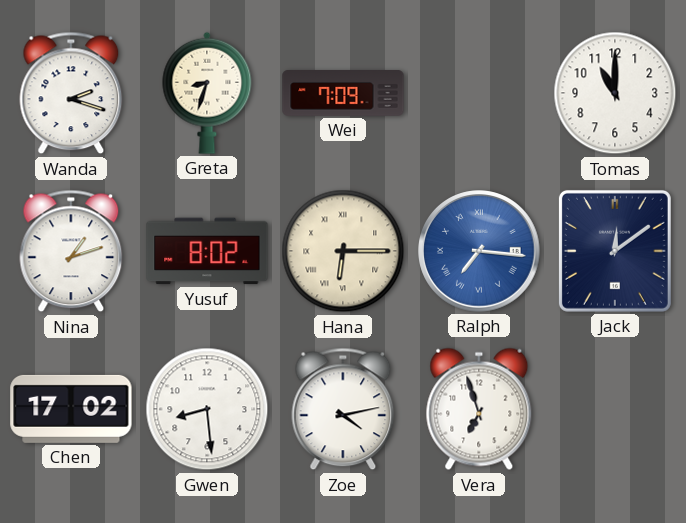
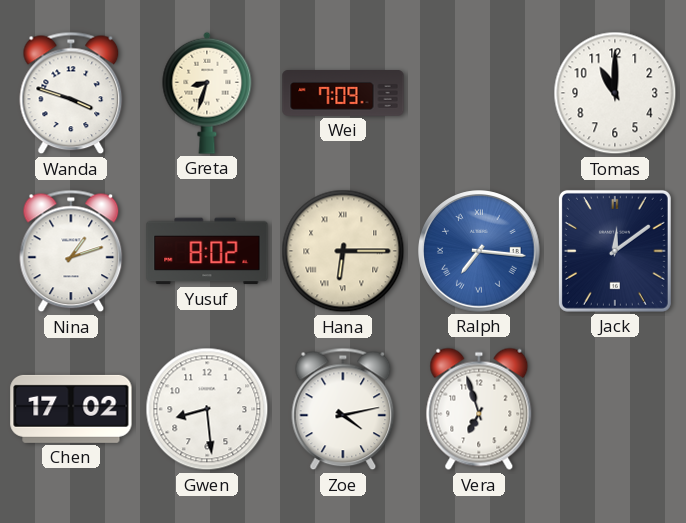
Wanda: 2:18 -> 3:48 (71, 93)
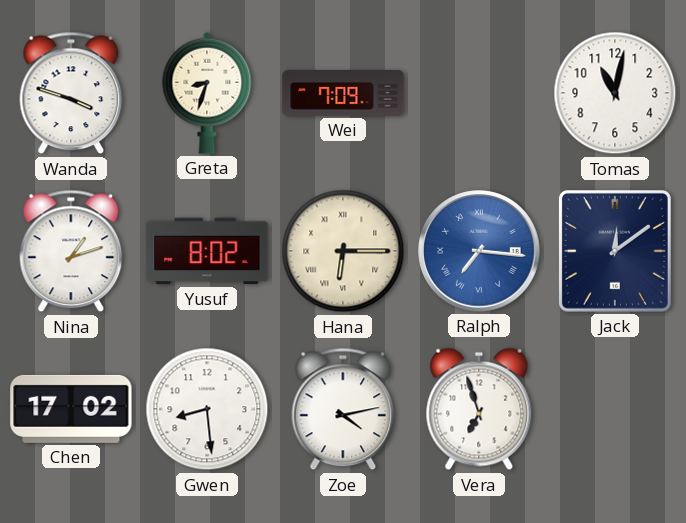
Tomas: 11:00 -> 11:02 (615, 93)
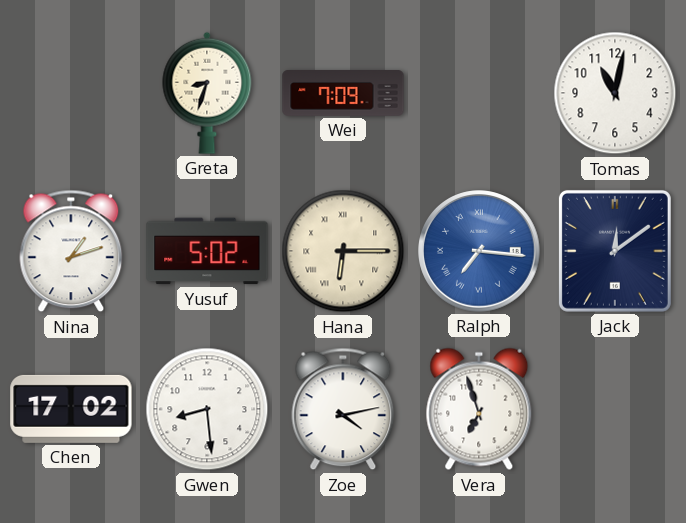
Wanda: 3:48 -> none (71, 93)
Yusuf: 8:02 -> 5:02 (207, 251)
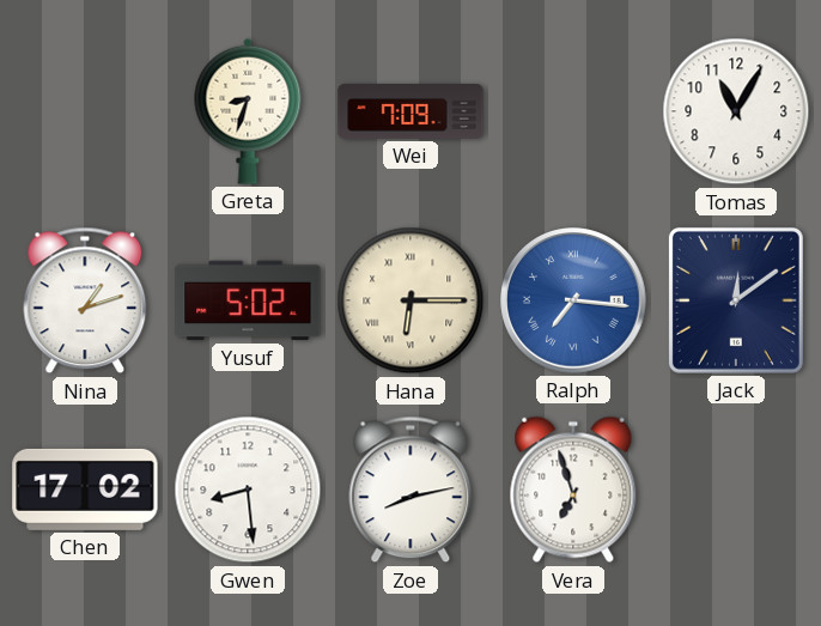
Tomas: 11:02 -> 11:05 (736, 111)
Zoe: 4:13 -> 8:13 (410, 490)
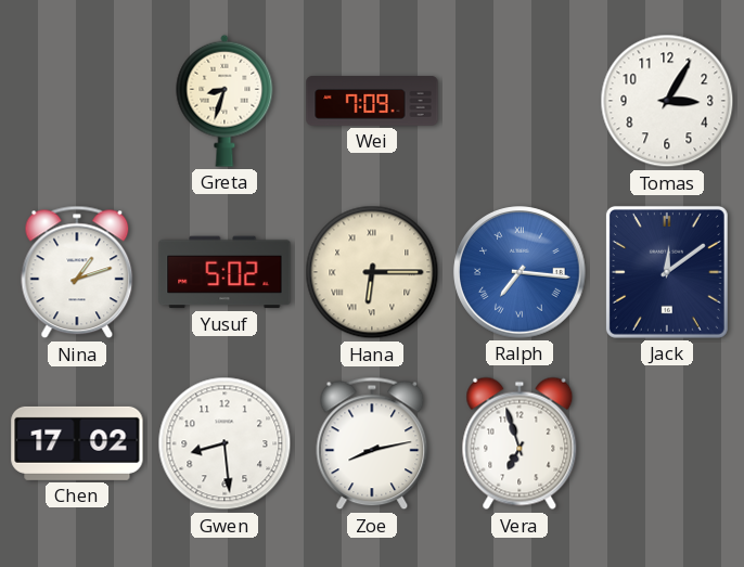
Tomas: 11:05 -> 3:05 (667, 101)
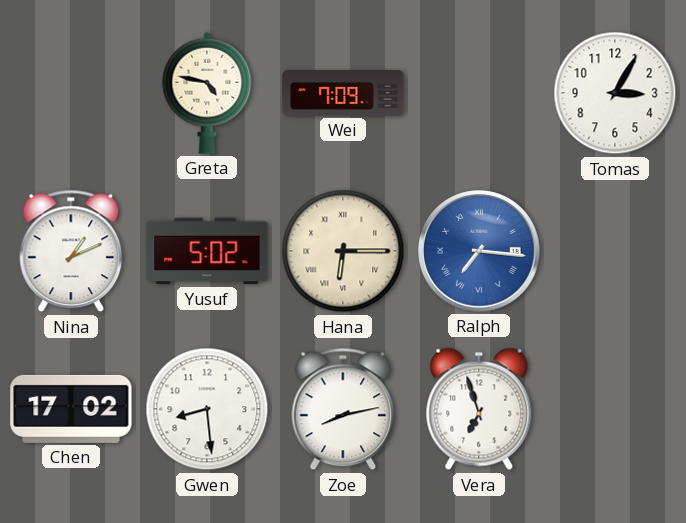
Greta: 8:33 -> 4:47 (207, 93)
Nina: 1:12 -> 1:11 (71, 251)
Jack: 12:09 -> none (667, 272)
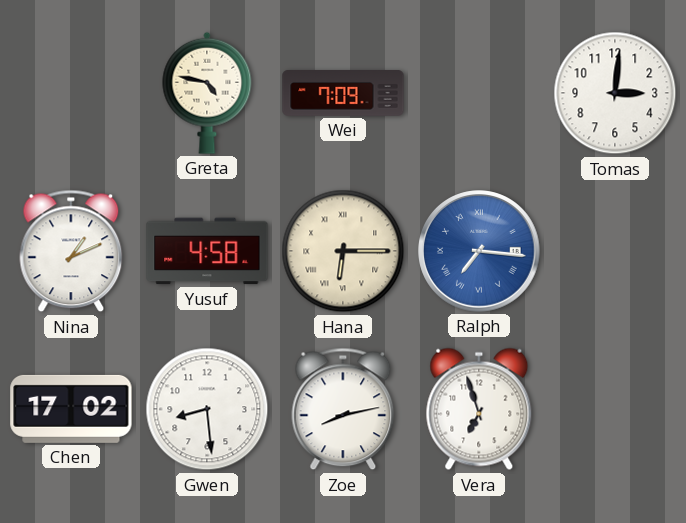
Tomas: 3:05 -> 3:01 (615, 93)
Yusuf: 5:02 -> 4:58 (207, 251)
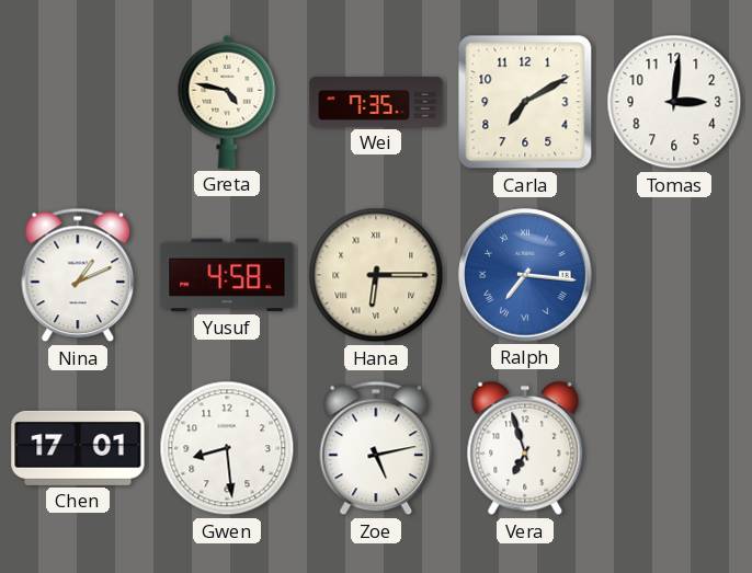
Wei: 7:09 -> 7:35 (376, 103)
Carla: none -> 7:10 (525, 102)
Chen: 17:02 -> 17:01 (78, 448)
Zoe: 8:13 -> 5:13 (376, 448)
